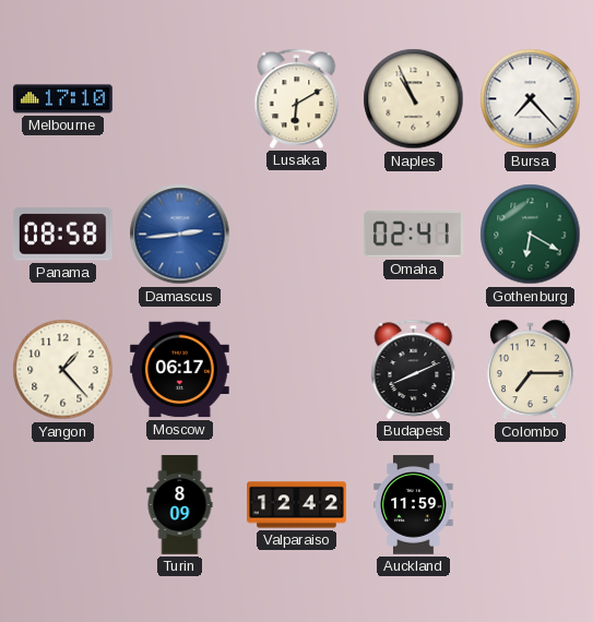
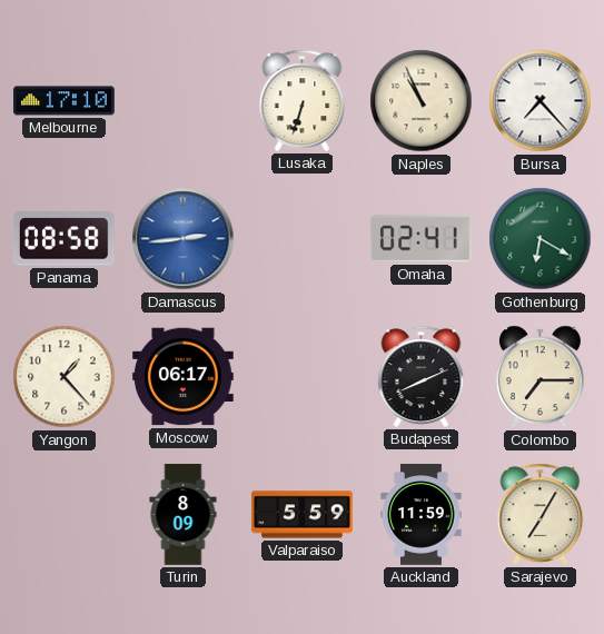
Lusaka: 6:10 -> 6:33 (303, 100)
Valparaiso: 12:42 -> 5:59 (303, 515)
Sarajevo: none -> 7:05 (541, 514)
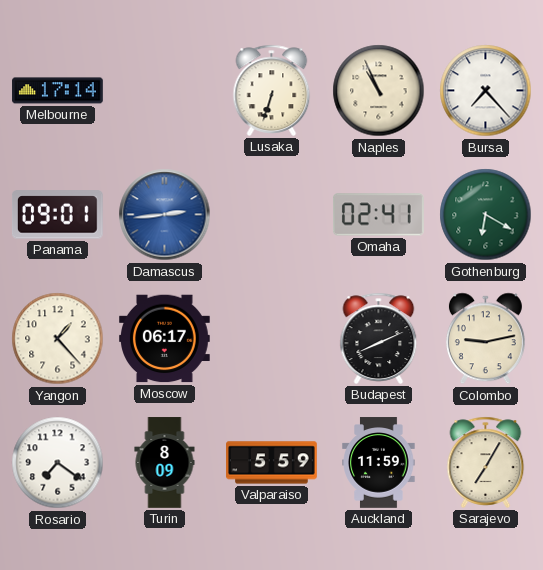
Melbourne: 17:10 -> 17:14 (58, 91)
Panama: 08:58 -> 09:01 (57, 215)
Colombo: 7:15 -> 9:13 (485, 339)
Rosario: none -> 7:21 (58, 463)
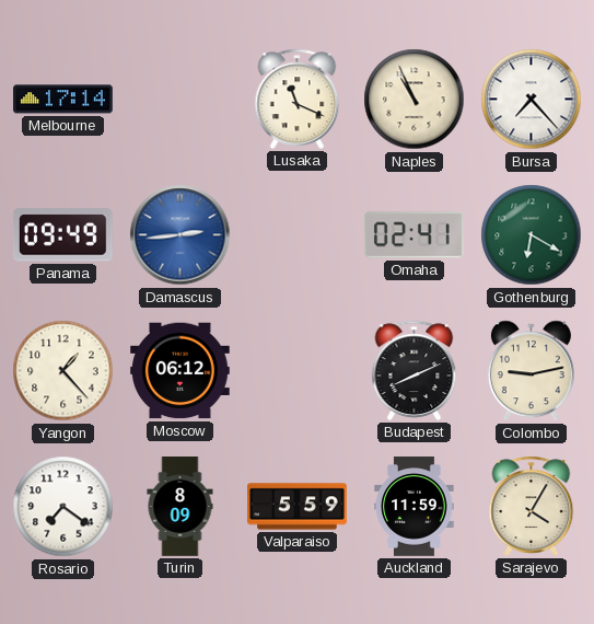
Lusaka: 6:33 -> 11:19 (298, 99)
Panama: 09:01 -> 09:49 (62, 235)
Moscow: 06:17 -> 06:12 (180, 371)
Sarajevo: 7:05 -> 4:05 (532, 506)
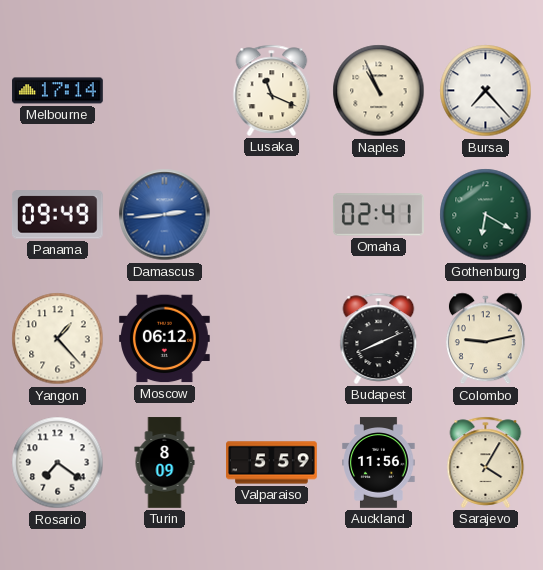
Auckland: 11:59 -> 11:56 (379, 463)
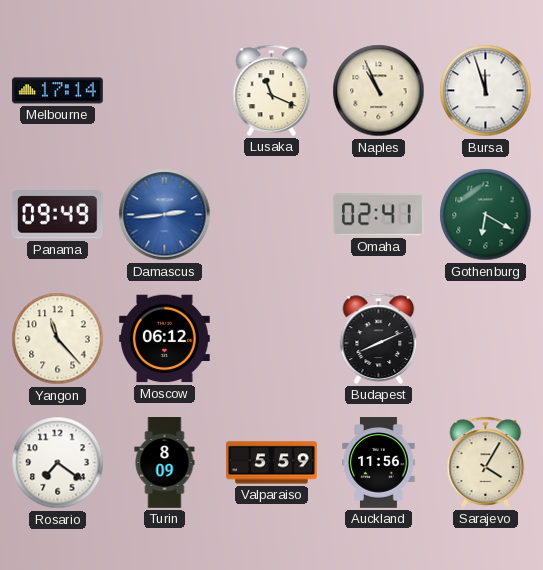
Bursa: 7:23 -> 11:57 (486, 91)
Yangon: 1:23 -> 11:23 (58, 339)
Colombo: 9:13 -> none (485, 339)
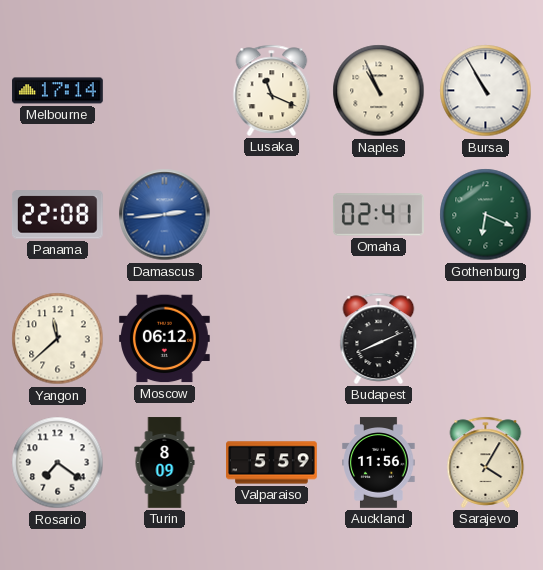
Bursa: 11:57 -> 10:55 (486, 91)
Panama: 09:49 -> 22:08 (57, 215)
Gothenburg: 6:20 -> 6:19 (486, 215)
Yangon: 11:23 -> 11:38 (58, 339)
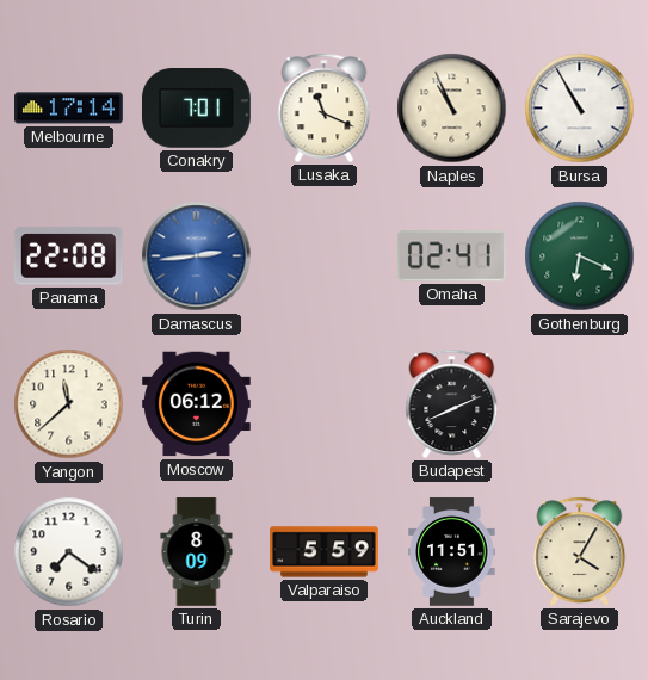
Conakry: none -> 7:01 (196, 109)
Auckland: 11:56 -> 11:51 (452, 552)
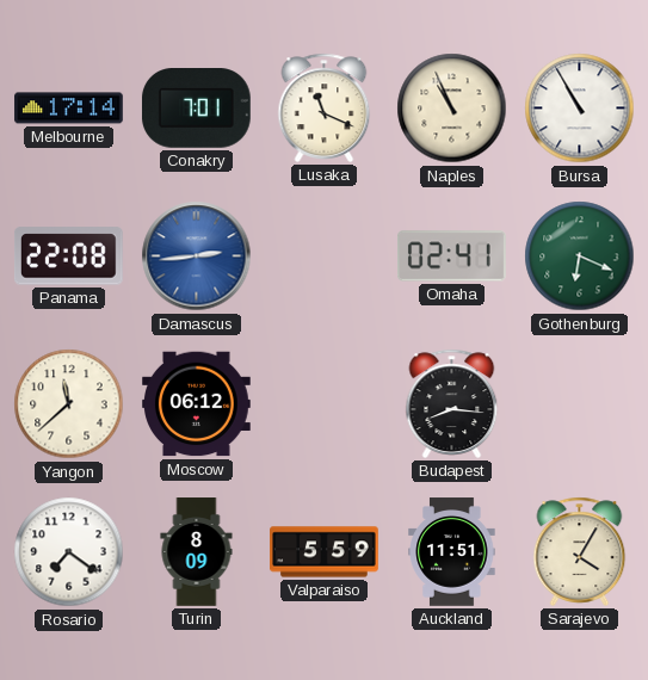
Budapest: 8:11 -> 8:16 (452, 403)
